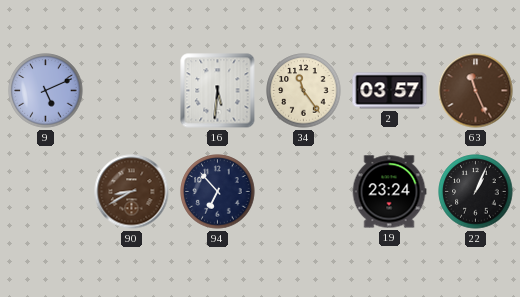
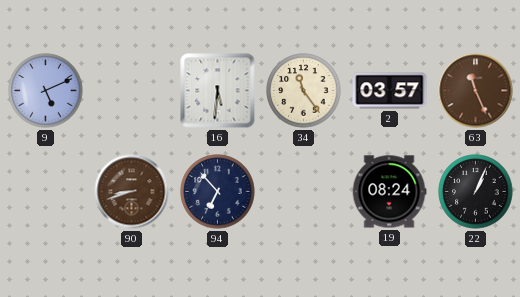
90: 8:40 -> 8:42 (132, 192)
19: 23:24 -> 08:24 (389, 192)
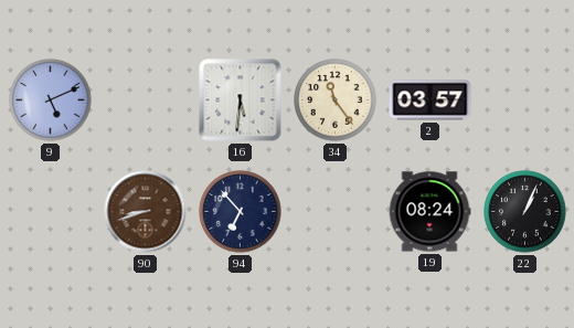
63: 11:26 -> none (476, 91)
